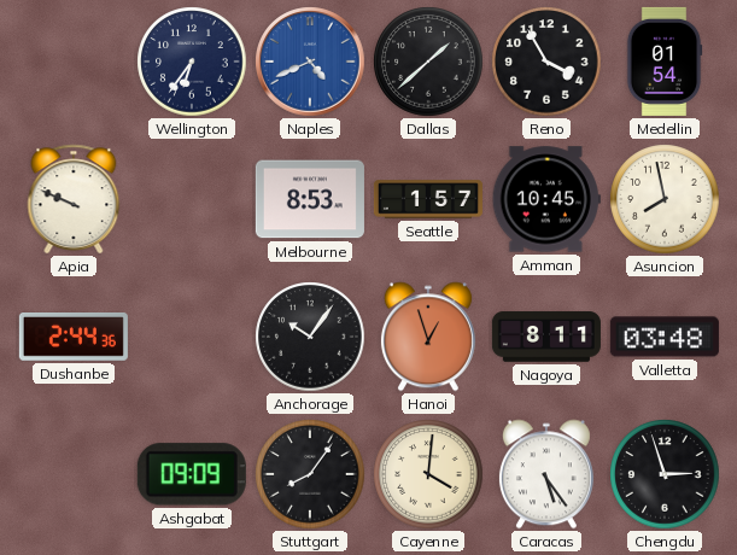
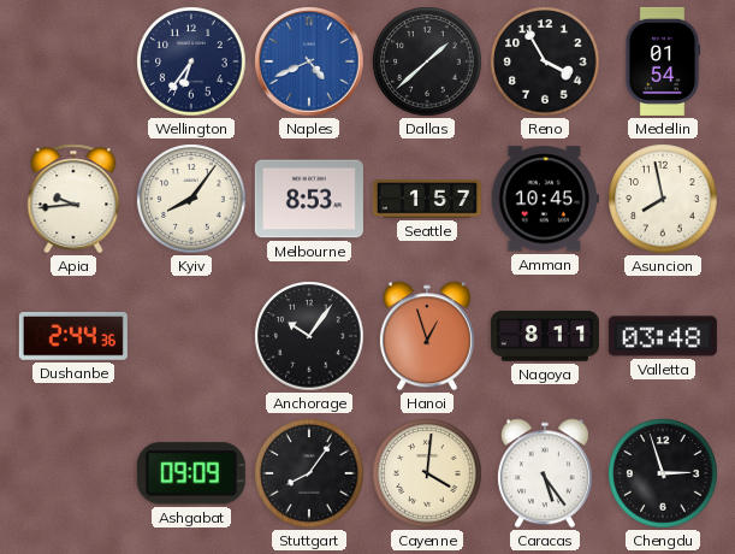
Apia: 9:49 -> 9:44 (73, 199)
Kyiv: none -> 8:06 (191, 199)
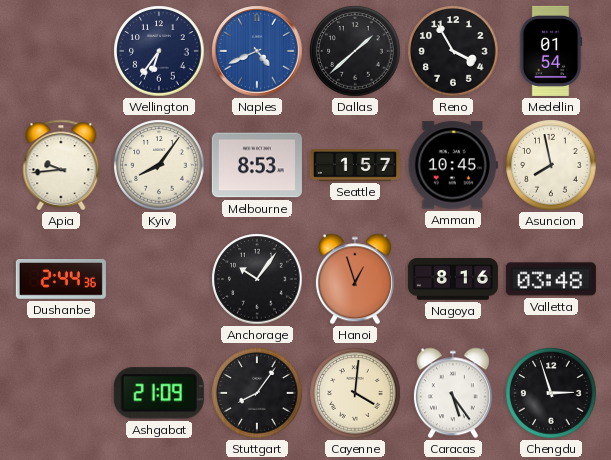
Nagoya: 8:11 -> 8:16 (453, 279)
Ashgabat: 09:09 -> 21:09 (159, 393)
